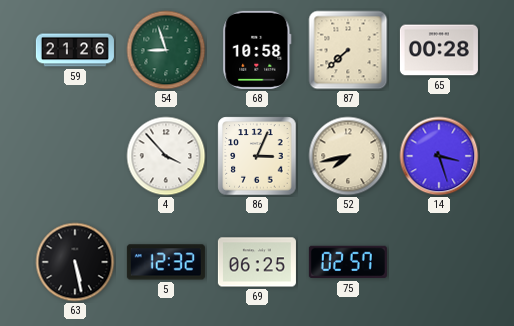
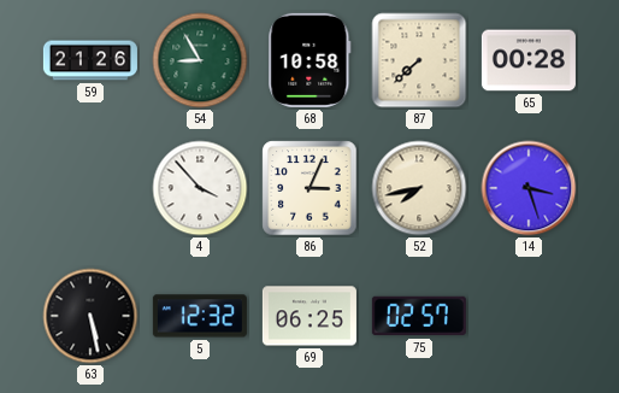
54: 8:57 -> 8:55 (200, 60)
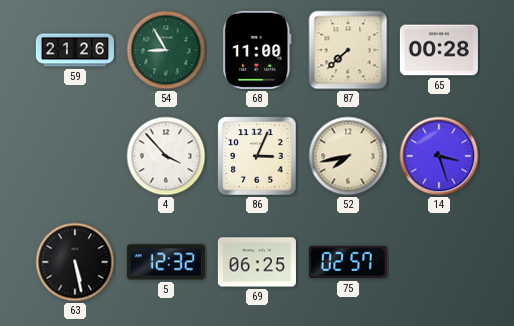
68: 10:58 -> 11:00 (257, 50)
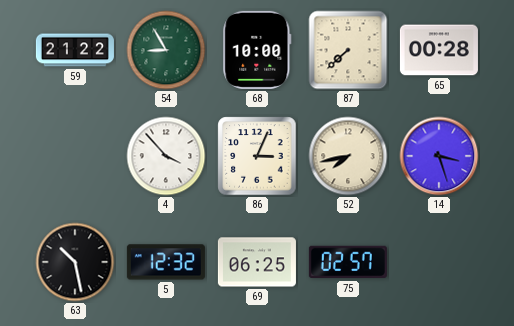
59: 21:26 -> 21:22 (75, 50)
68: 11:00 -> 10:00 (257, 50)
63: 5:28 -> 10:28 (75, 262)
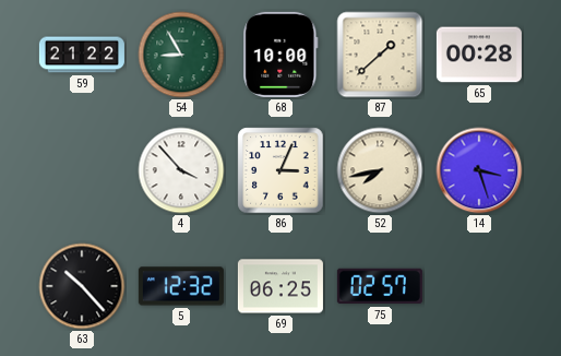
87: 7:38 -> 1:38 (380, 55)
63: 10:28 -> 10:23 (82, 286)
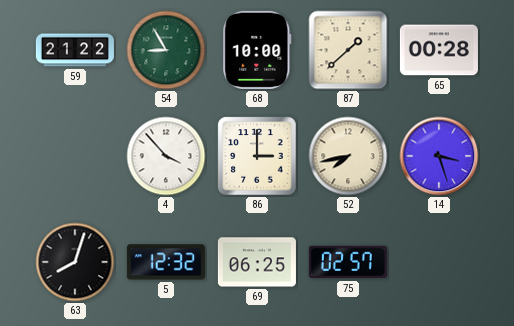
86: 3:04 -> 3:00 (257, 156)
63: 10:23 -> 8:03 (75, 262)
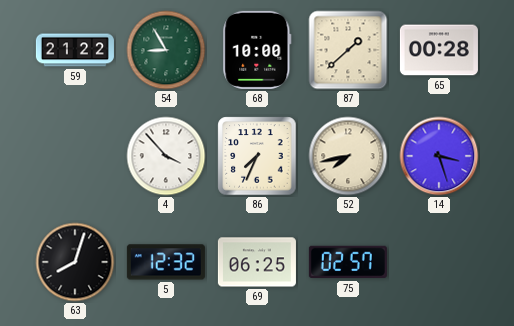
86: 3:00 -> 7:34 (257, 156)
